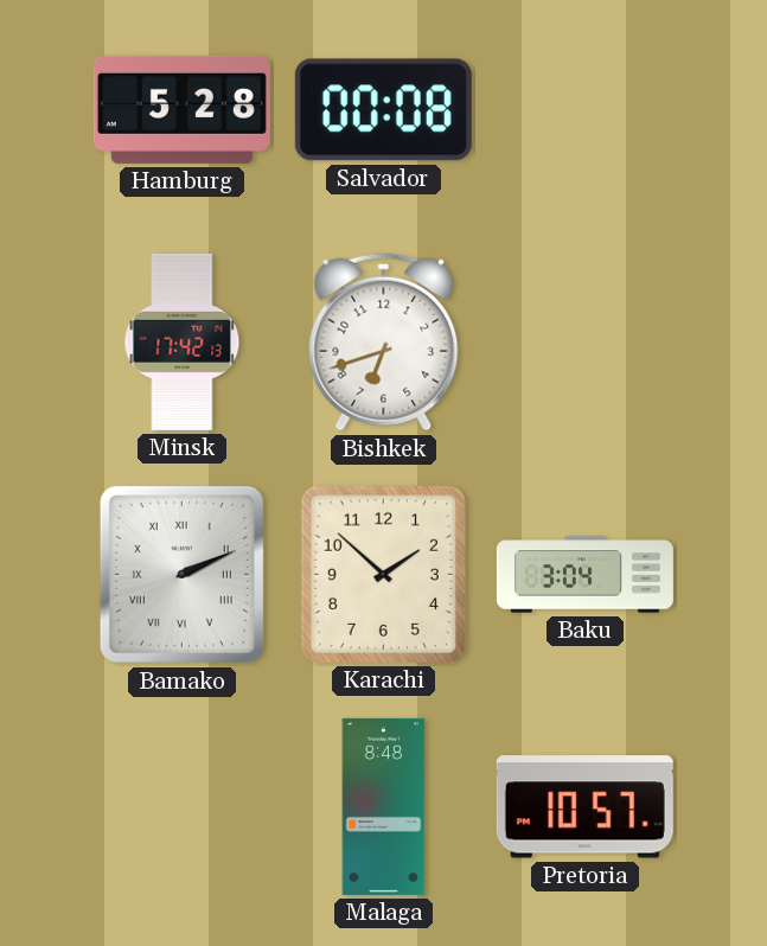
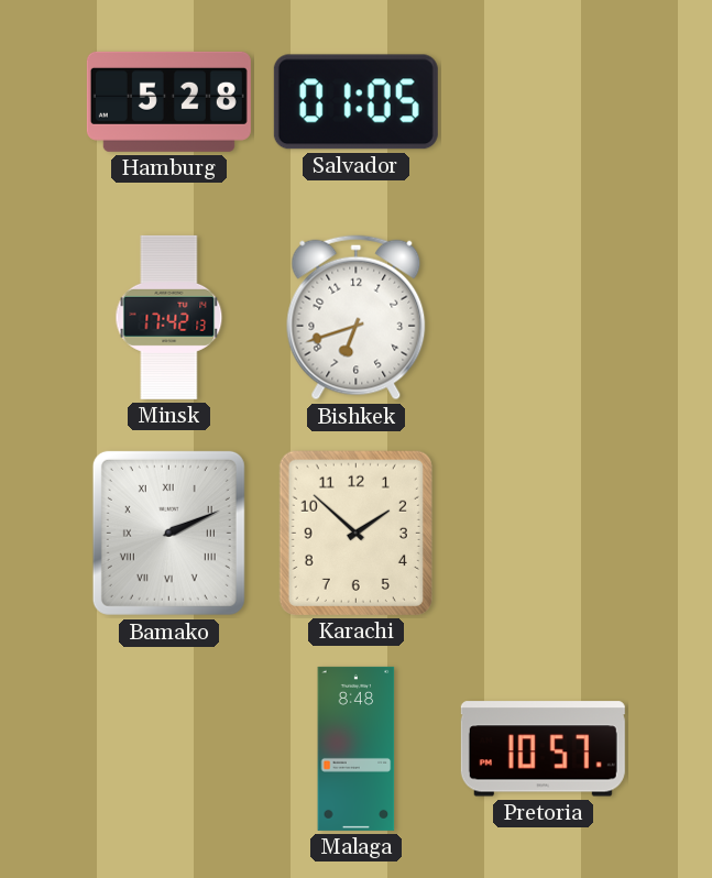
Salvador: 00:08 -> 01:05 (355, 102)
Baku: 3:04 -> none (584, 575)
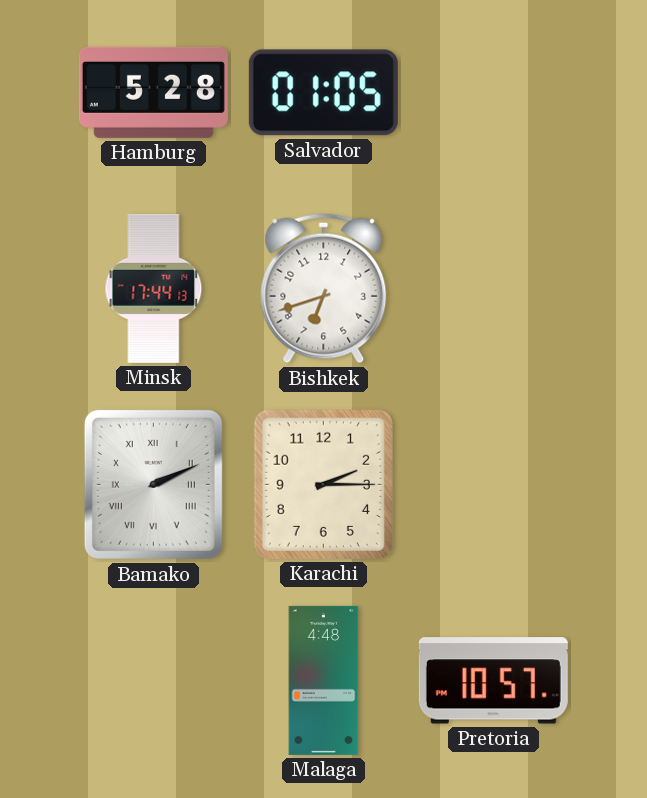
Minsk: 17:42 -> 17:44 (154, 288)
Karachi: 1:52 -> 2:15 (323, 484)
Malaga: 8:48 -> 4:48 (324, 680)
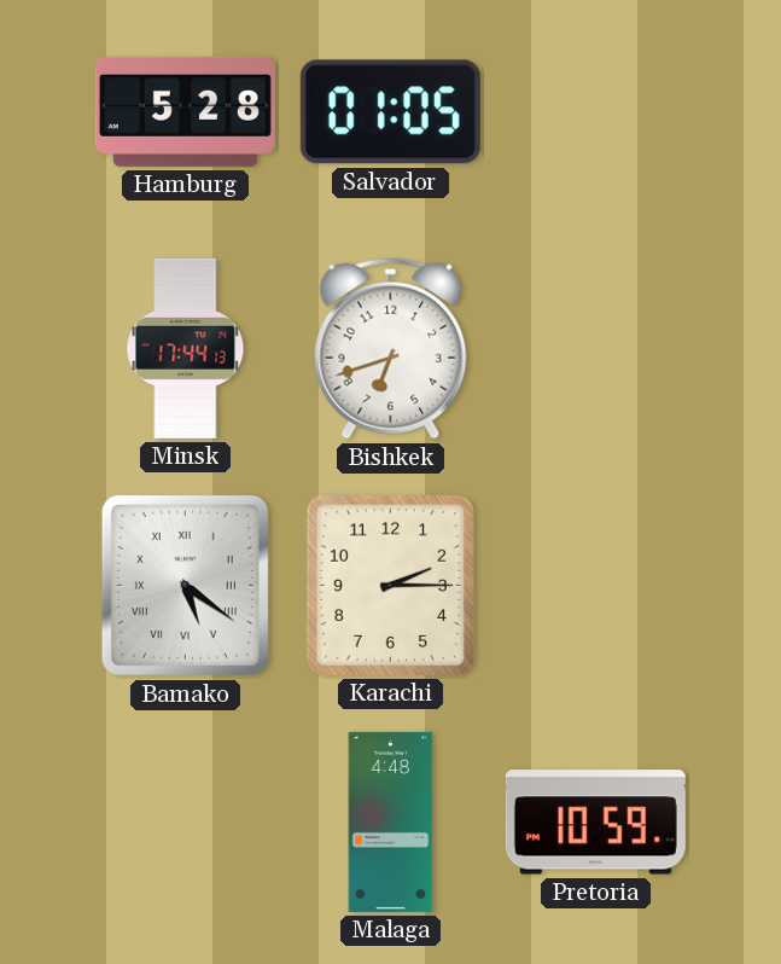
Bamako: 2:11 -> 5:21 (185, 585)
Pretoria: 10:57 -> 10:59 (595, 823)
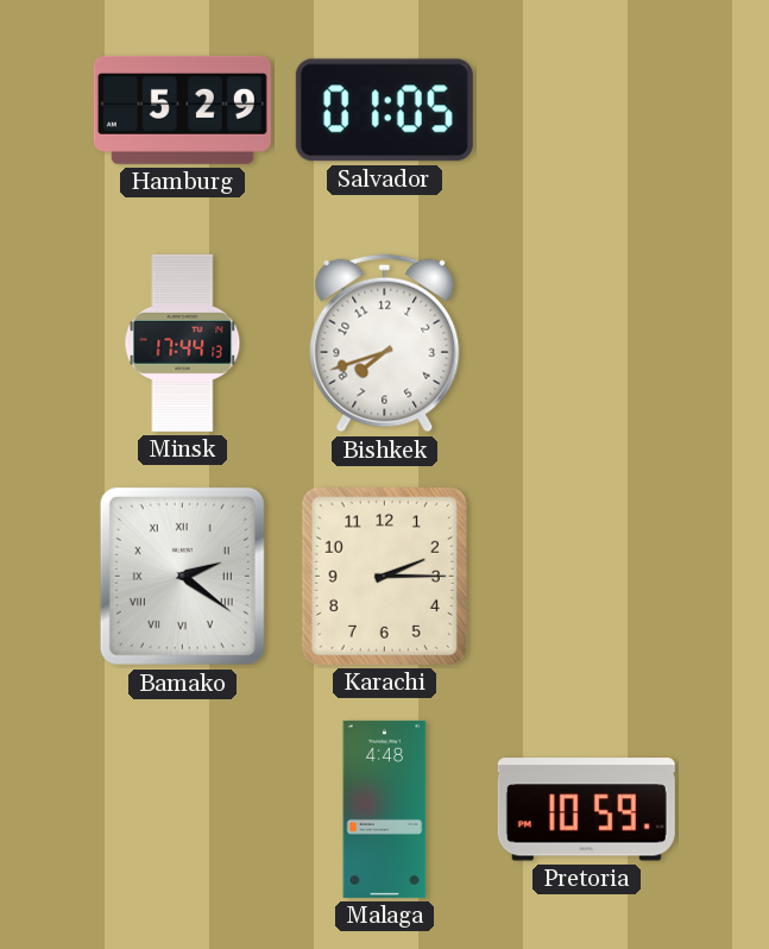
Hamburg: 5:28 -> 5:29 (182, 109)
Bishkek: 6:42 -> 7:42 (385, 344)
Bamako: 5:21 -> 2:21 (182, 576)
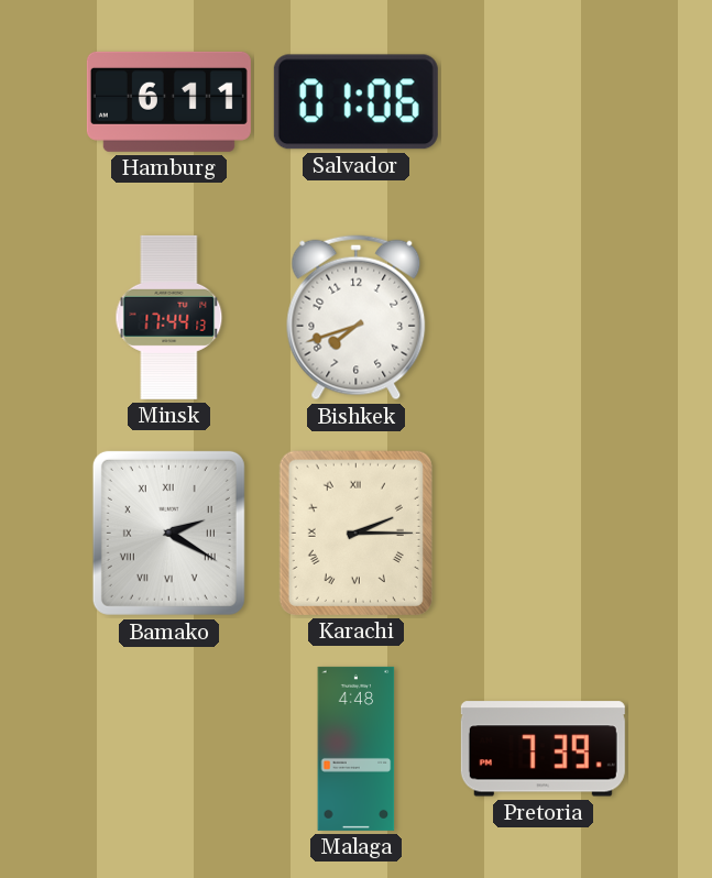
Hamburg: 5:29 -> 6:11 (168, 101)
Salvador: 01:05 -> 01:06 (355, 102)
Bamako: 2:21 -> 2:20 (168, 533)
Karachi numerals: Arabic -> Roman (355, 533)
Pretoria: 10:59 -> 7:39 (543, 749)
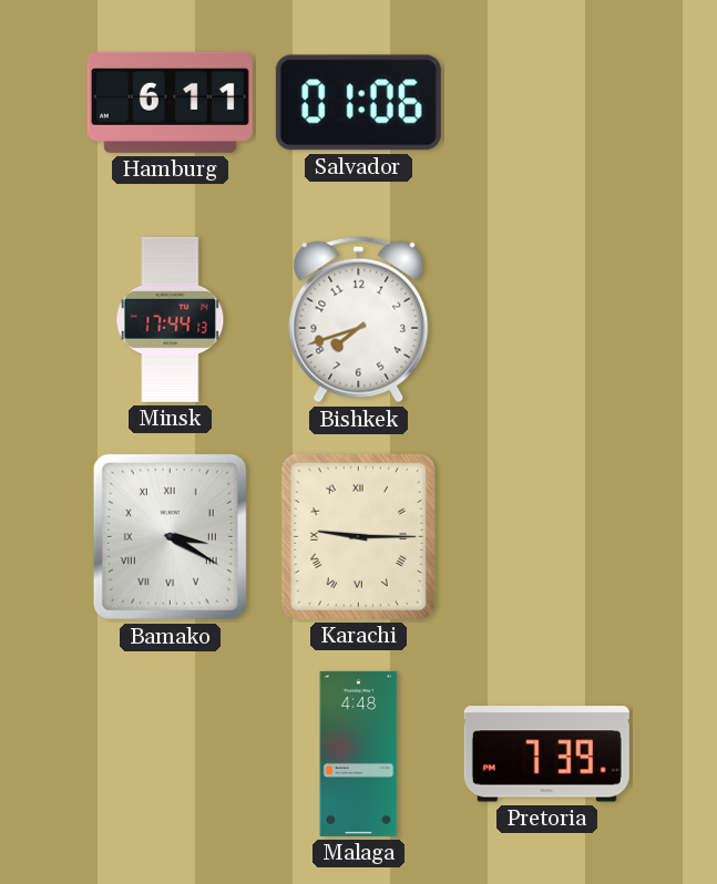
Bamako: 2:20 -> 3:20 (170, 536)
Karachi: 2:15 -> 9:15 (358, 536)
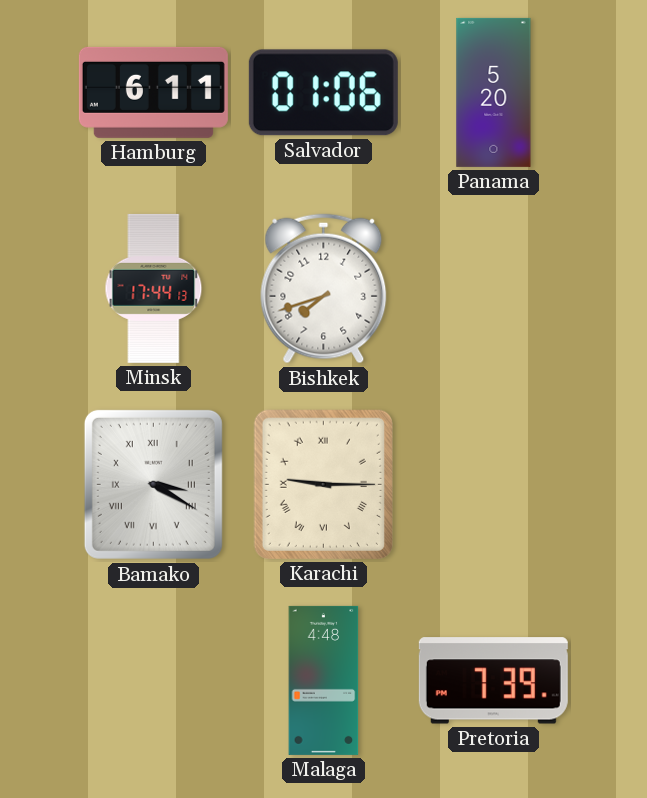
Panama: none -> 5:20 (494, 92)
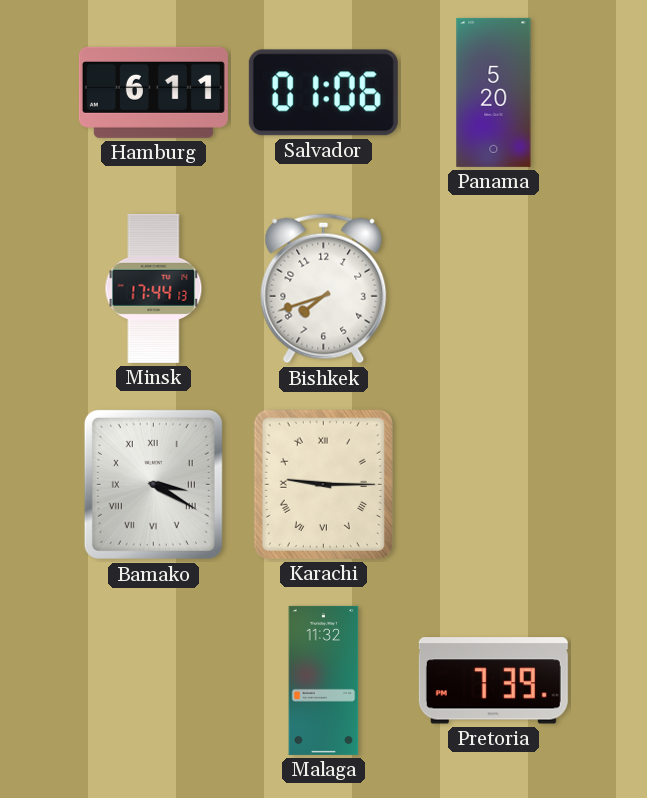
Malaga: 4:48 -> 11:32 (324, 680)
